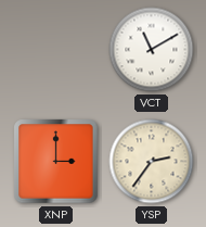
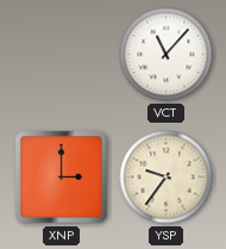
VCT: 11:10 -> 11:07 (167, 55)
YSP: 2:36 -> 9:36 (167, 178)
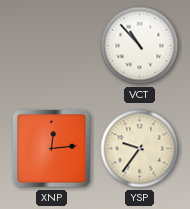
VCT: 11:07 -> 10:53 (140, 46)
XNP: 3:00 -> 12:14 (52, 149)
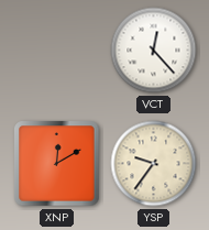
VCT: 10:53 -> 12:23 (154, 51)
XNP: 12:14 -> 12:10 (57, 164)
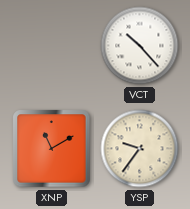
VCT: 12:23 -> 10:23 (140, 46)
XNP: 12:10 -> 11:10 (52, 149)
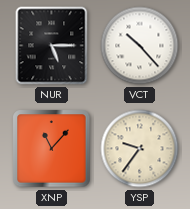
NUR: none -> 5:15 (52, 46)
XNP: 11:10 -> 11:07 (52, 149)
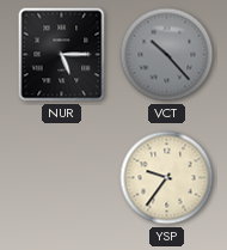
VCT dial: white -> grey (167, 55)
XNP: 11:07 -> none (52, 149)
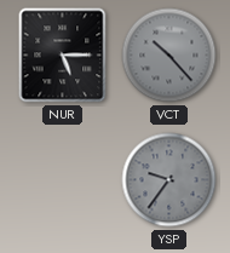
YSP dial: cream -> grey (169, 180)
